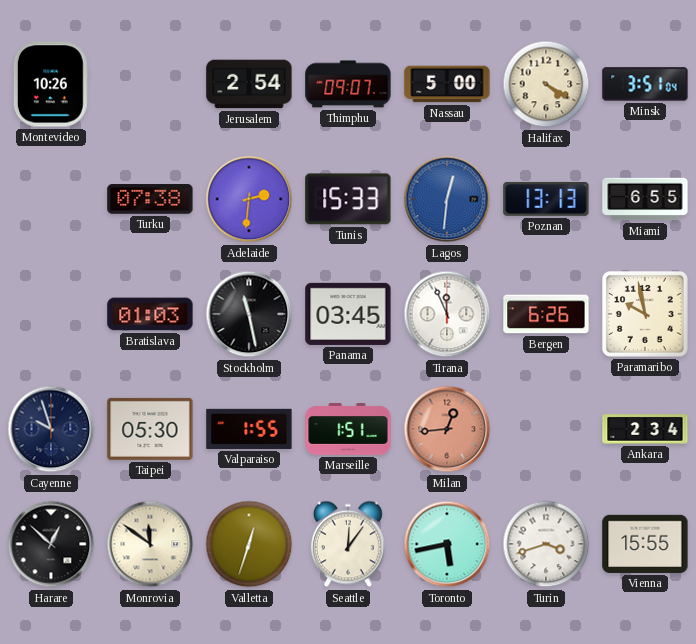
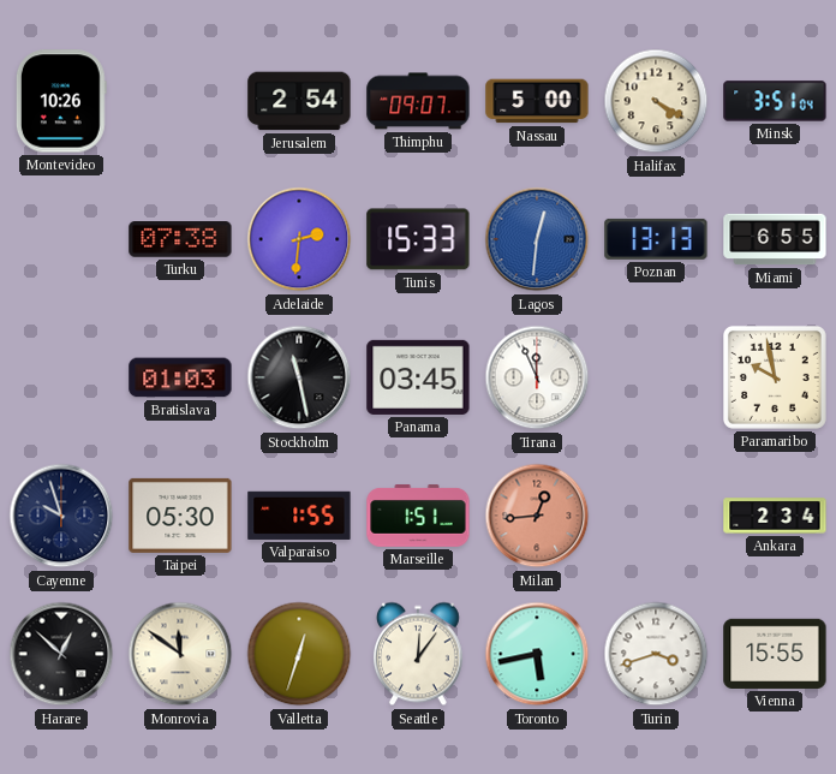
Bergen: 6:26 -> none (546, 314)
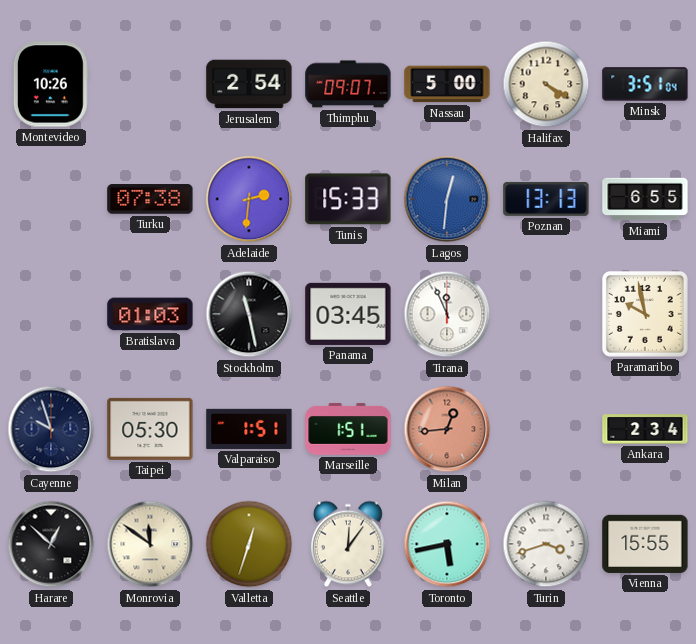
Valparaiso: 1:55 -> 1:51 (249, 429)
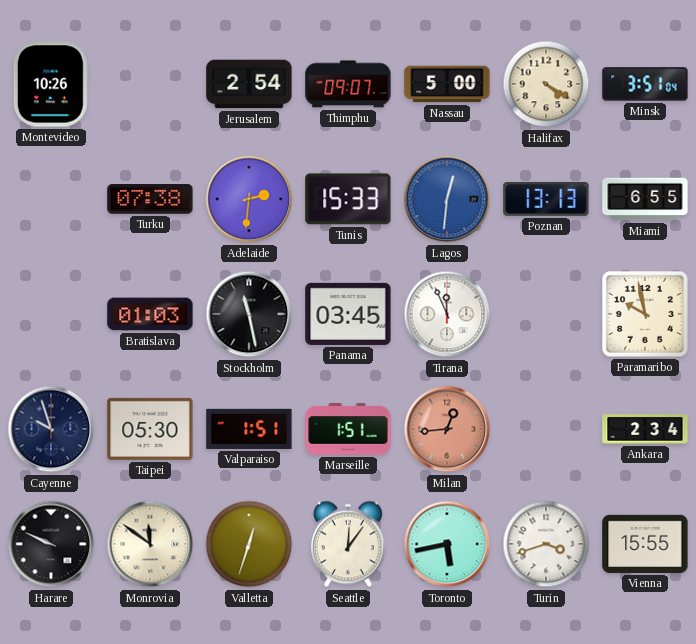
Harare: 12:52 -> 9:49 (51, 544)
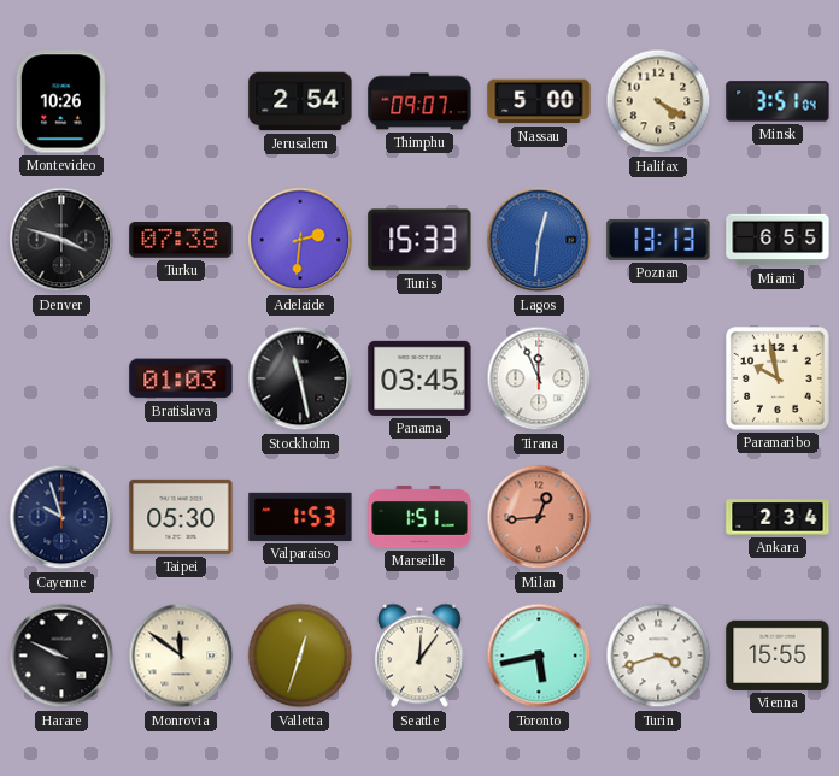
Denver: none -> 3:48 (61, 240)
Valparaiso: 1:51 -> 1:53 (300, 517)
